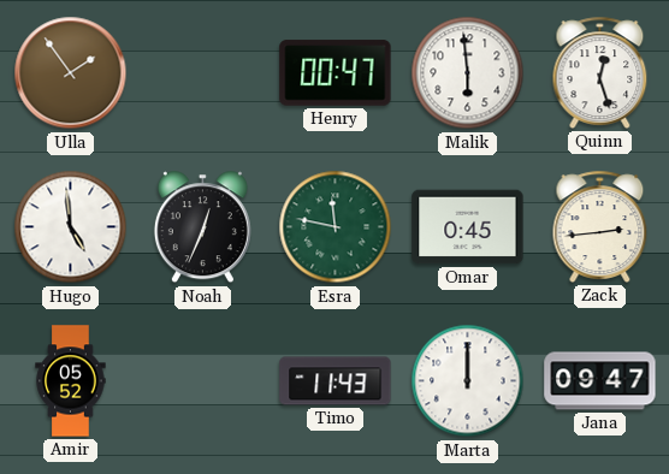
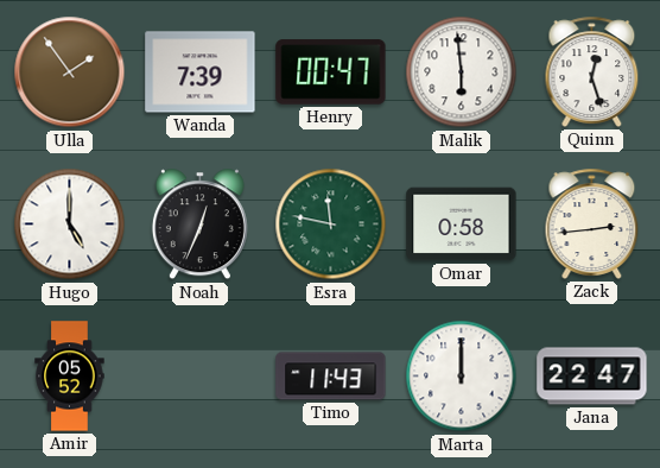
Wanda: none -> 7:39 (201, 72)
Hugo: 4:59 -> 5:00 (70, 224)
Omar: 0:45 -> 0:58 (462, 224)
Jana: 09:47 -> 22:47 (592, 377)
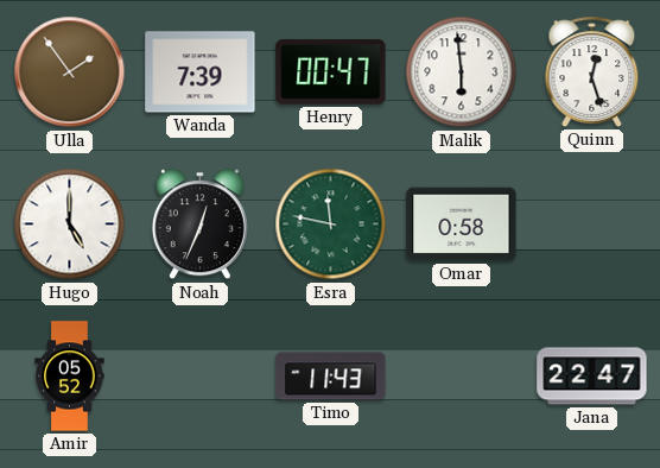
Zack: 2:44 -> none (592, 223)
Marta: 12:00 -> none (462, 377)
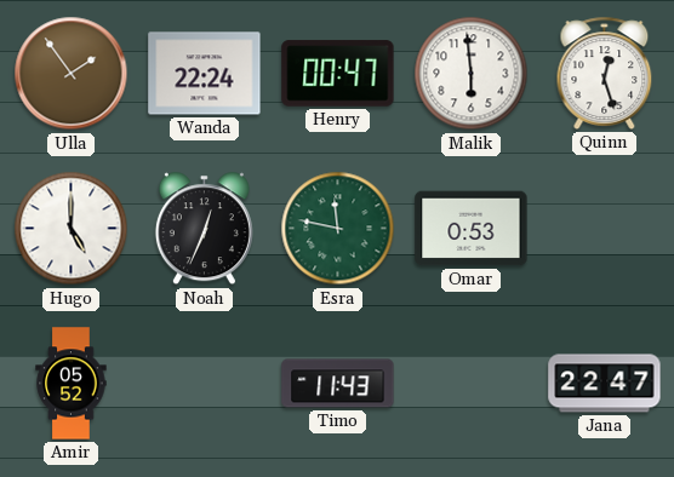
Wanda: 7:39 -> 22:24 (205, 74)
Omar: 0:58 -> 0:53 (472, 229)
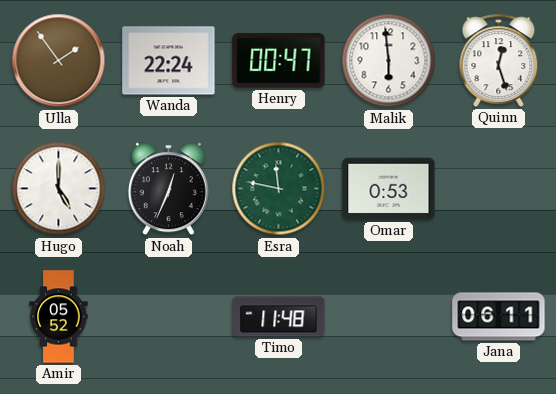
Timo: 11:43 -> 11:48 (279, 317)
Jana: 22:47 -> 06:11 (499, 317)
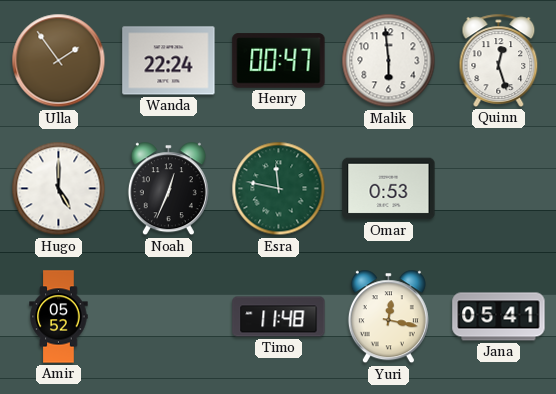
Yuri: none -> 12:17 (388, 317)
Jana: 06:11 -> 05:41 (499, 317)
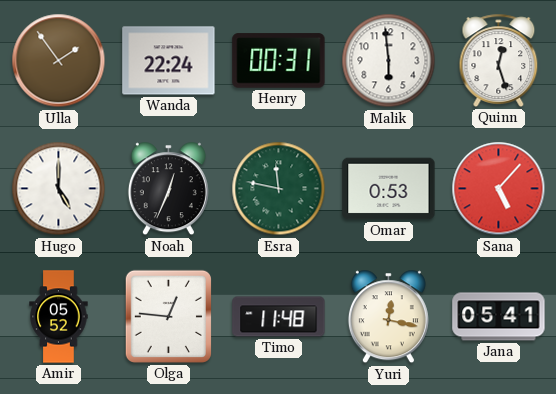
Henry: 00:47 -> 00:31 (279, 61)
Sana: none -> 5:07 (499, 189)
Olga: none -> 12:46 (168, 316)
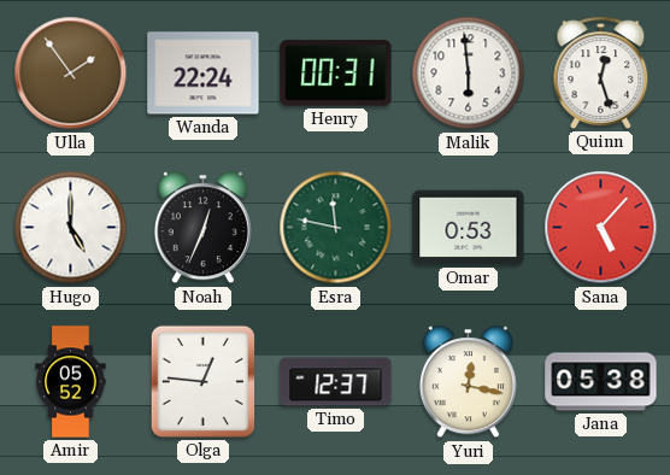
Timo: 11:48 -> 12:37 (336, 382)
Jana: 05:41 -> 05:38 (601, 382)
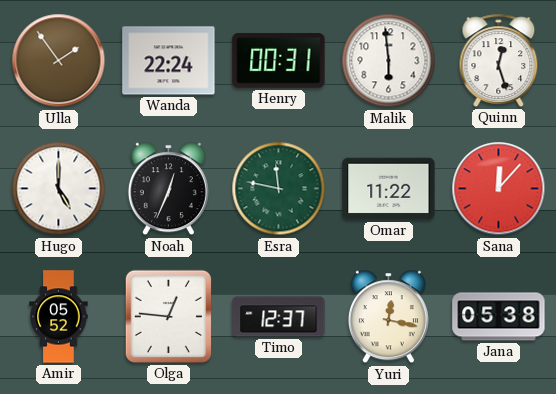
Omar: 0:53 -> 11:22 (389, 189)
Sana: 5:07 -> 12:07 (499, 189)
